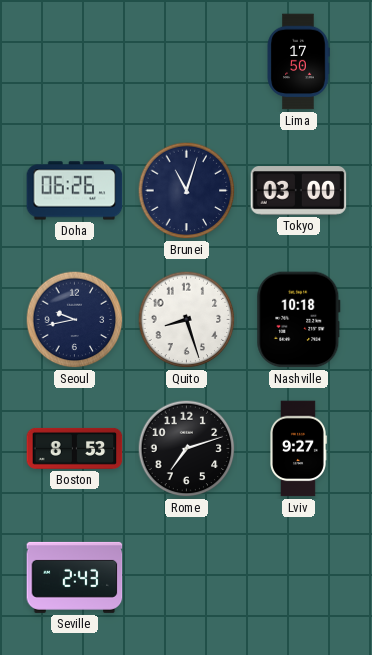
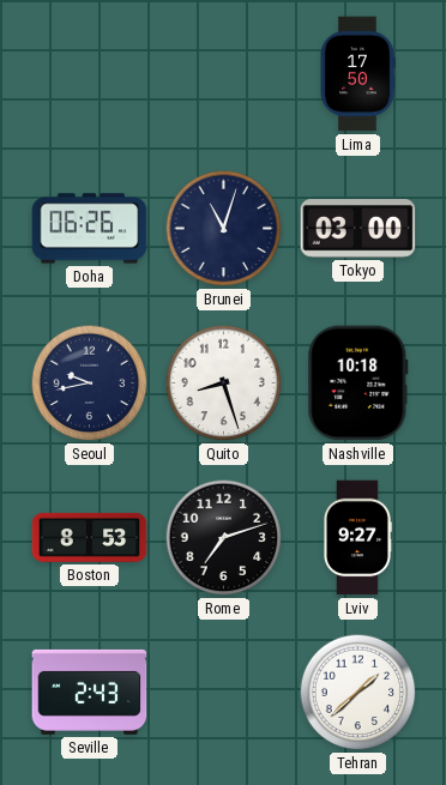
Tehran: none -> 1:38 (358, 693)
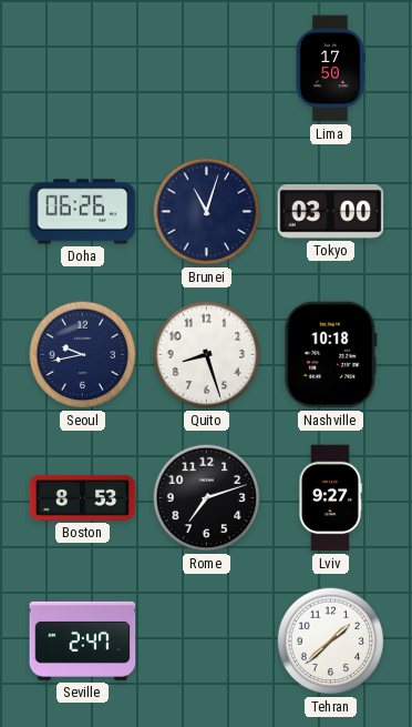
Seville: 2:43 -> 2:47 (83, 640)
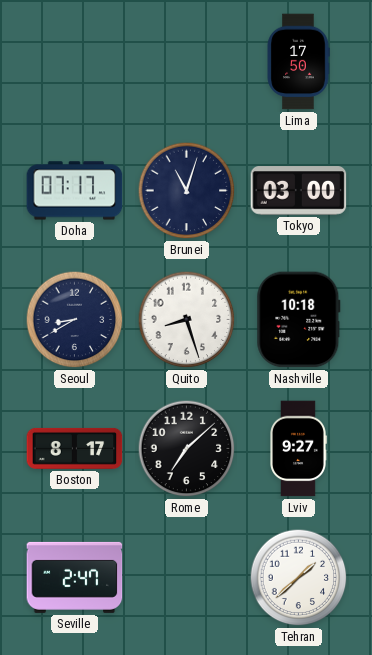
Doha: 06:26 -> 07:17 (75, 191)
Seoul: 9:43 -> 8:40 (75, 320)
Boston: 8:53 -> 8:17 (75, 448)
Rome: 7:12 -> 7:08 (187, 449)
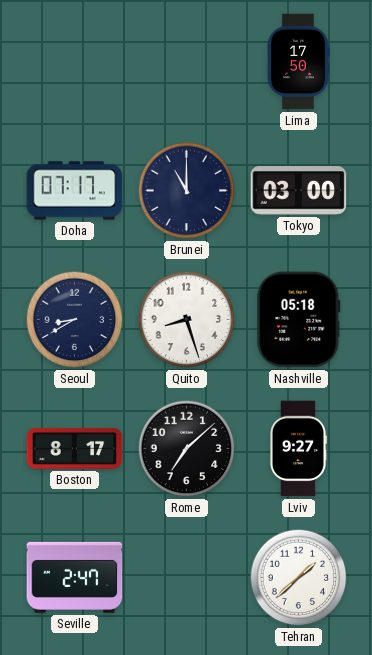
Brunei: 11:03 -> 11:00 (187, 191)
Nashville: 10:18 -> 05:18 (299, 320)
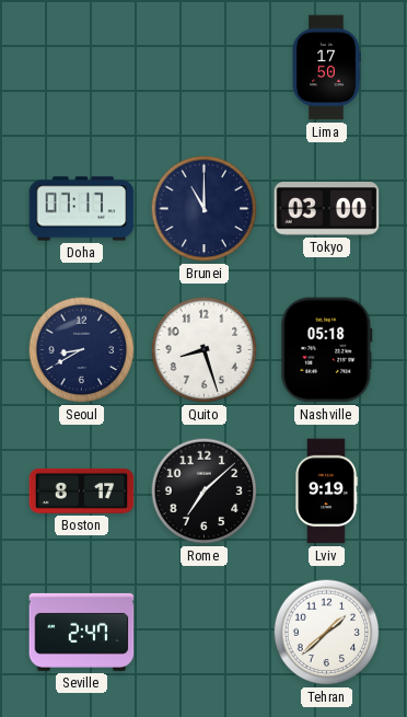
Lviv: 9:27 -> 9:19 (326, 492)
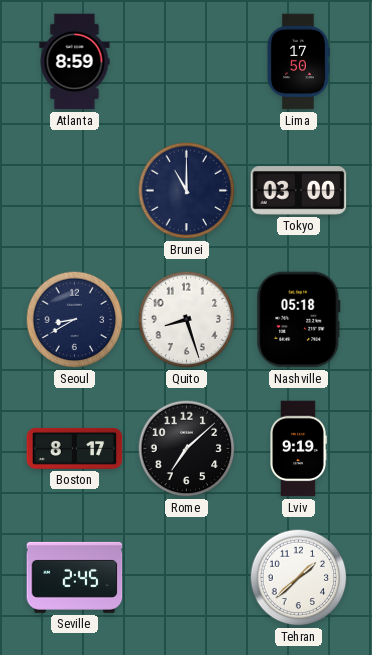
Atlanta: none -> 8:59 (75, 62)
Doha: 07:17 -> none (82, 209)
Seville: 2:47 -> 2:45 (75, 577)
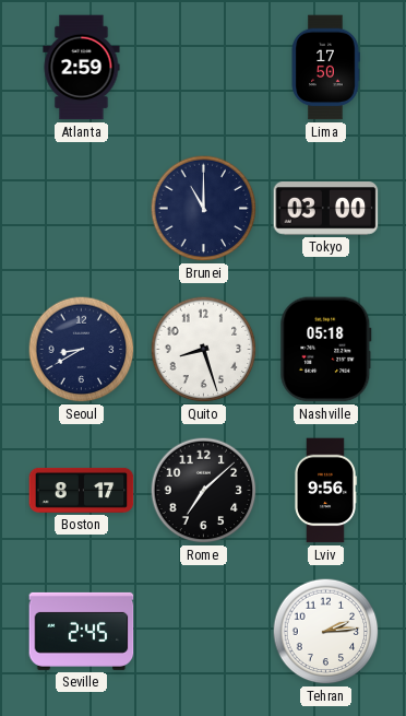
Atlanta: 8:59 -> 2:59 (82, 68)
Lviv: 9:19 -> 9:56 (325, 491)
Tehran: 1:38 -> 2:14 (326, 632)
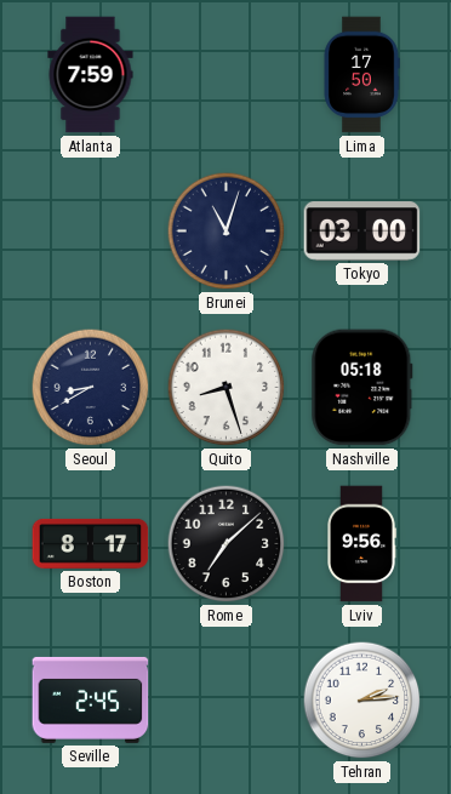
Atlanta: 2:59 -> 7:59 (91, 75)
Brunei: 11:00 -> 11:03 (227, 232)
